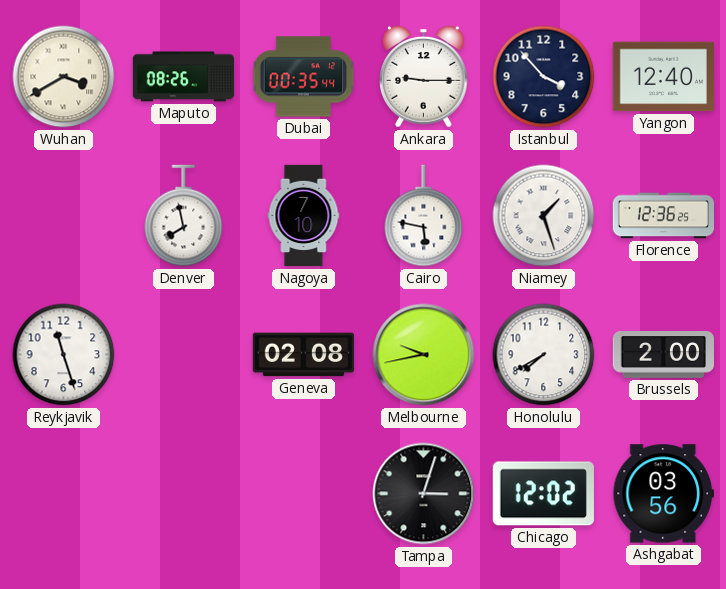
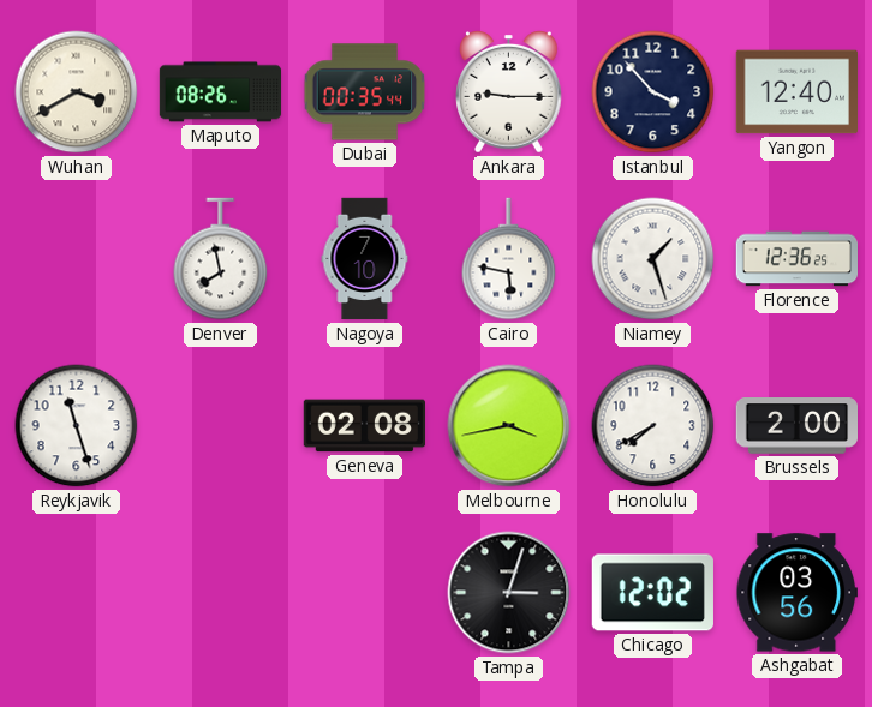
Melbourne: 9:43 -> 3:43 (509, 426)
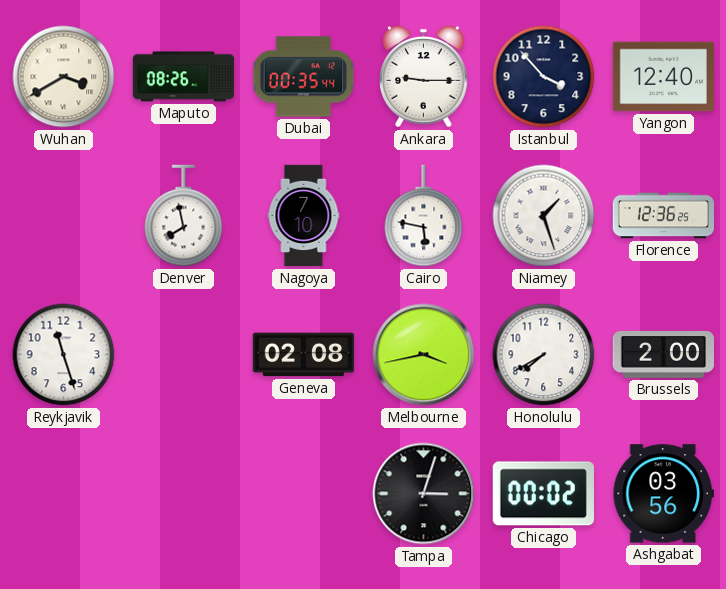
Chicago: 12:02 -> 00:02 (543, 494)
